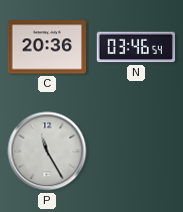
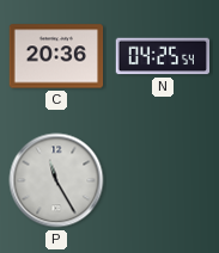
N: 03:46 -> 04:25 (163, 56)
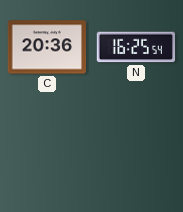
N: 04:25 -> 16:25 (136, 47)
P: 11:25 -> none (56, 180)
